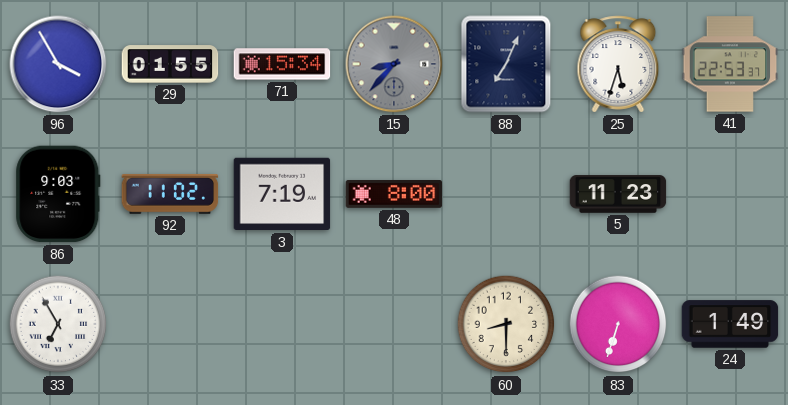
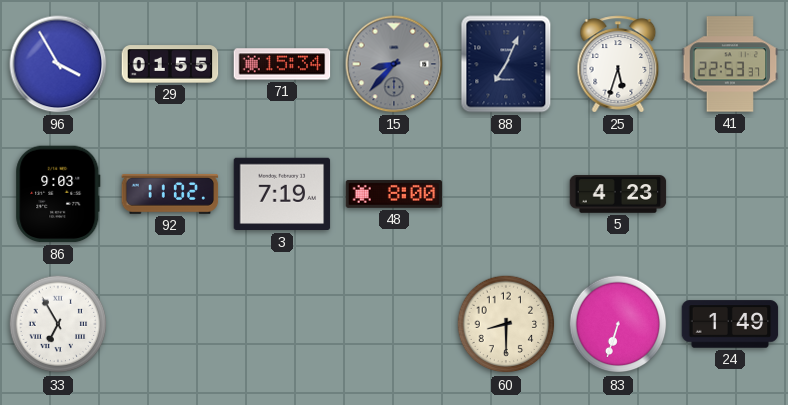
5: 11:23 -> 4:23 (618, 194)
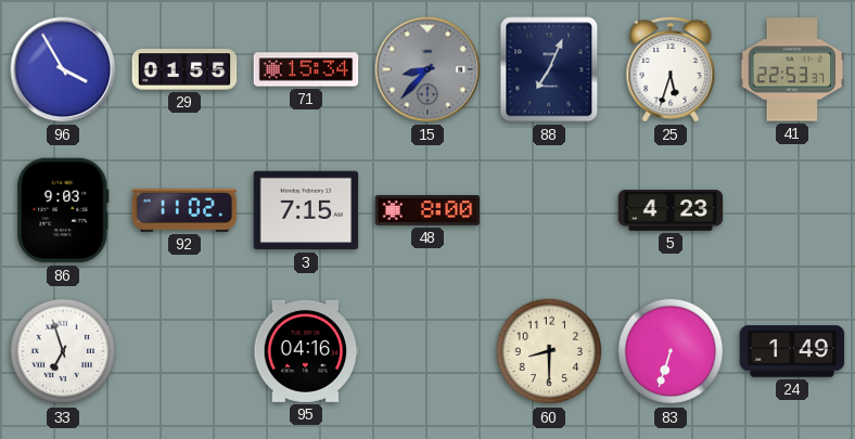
3: 7:19 -> 7:15 (306, 210)
33: 6:55 -> 6:57 (63, 351)
95: none -> 04:16 (306, 351)
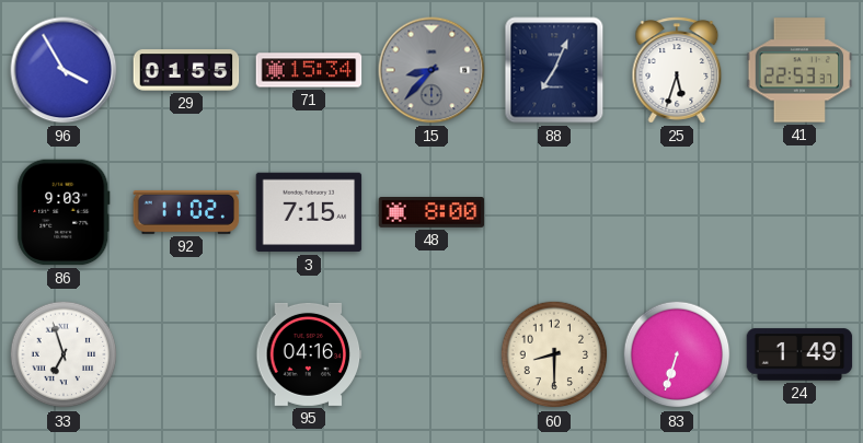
5: 4:23 -> none (671, 210)
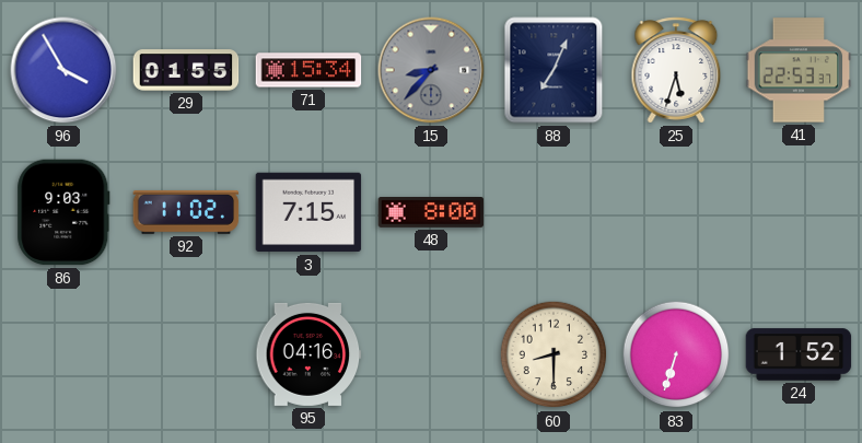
33: 6:57 -> none (64, 354)
24: 1:49 -> 1:52 (799, 354)
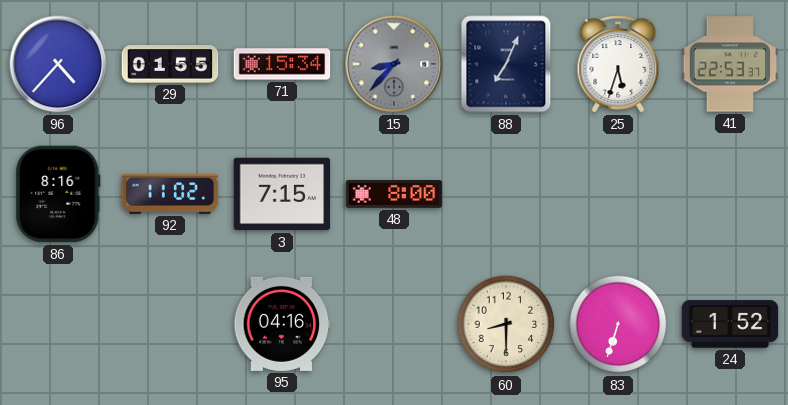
96: 3:55 -> 4:37 (58, 64)
86: 9:03 -> 8:16 (58, 194)
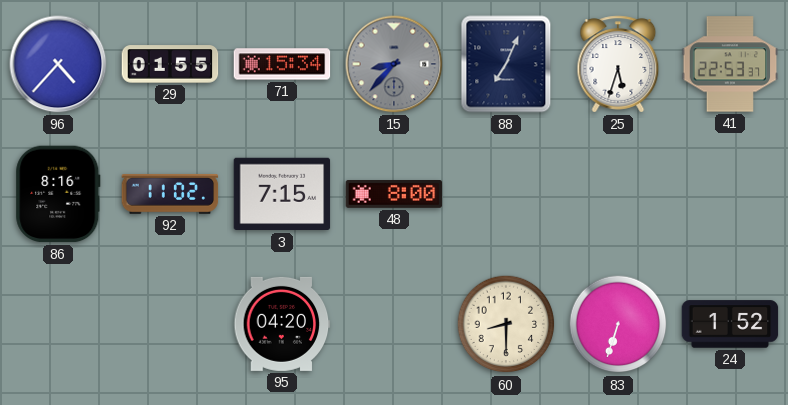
95: 04:16 -> 04:20 (282, 324)
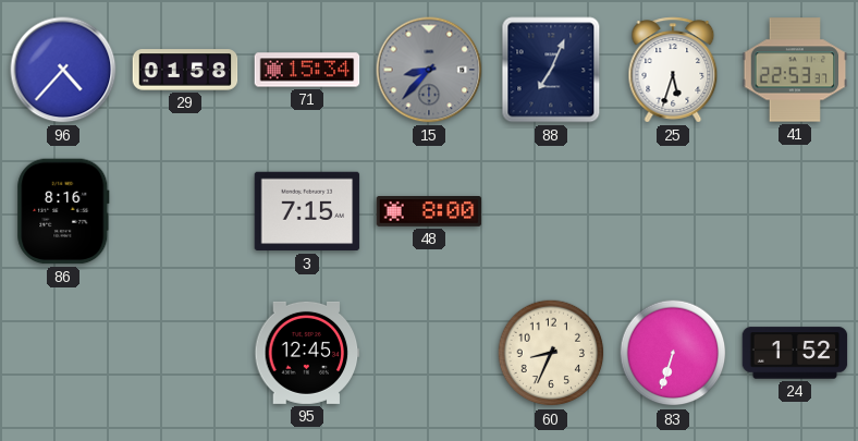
29: 01:55 -> 01:58 (185, 70)
92: 11:02 -> none (170, 194)
95: 04:20 -> 12:45 (307, 353)
60: 8:30 -> 8:34 (551, 353)
